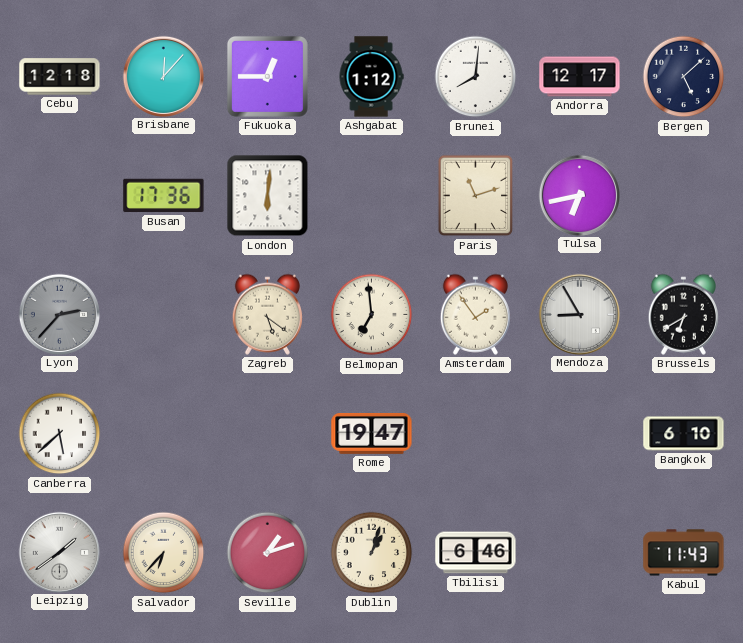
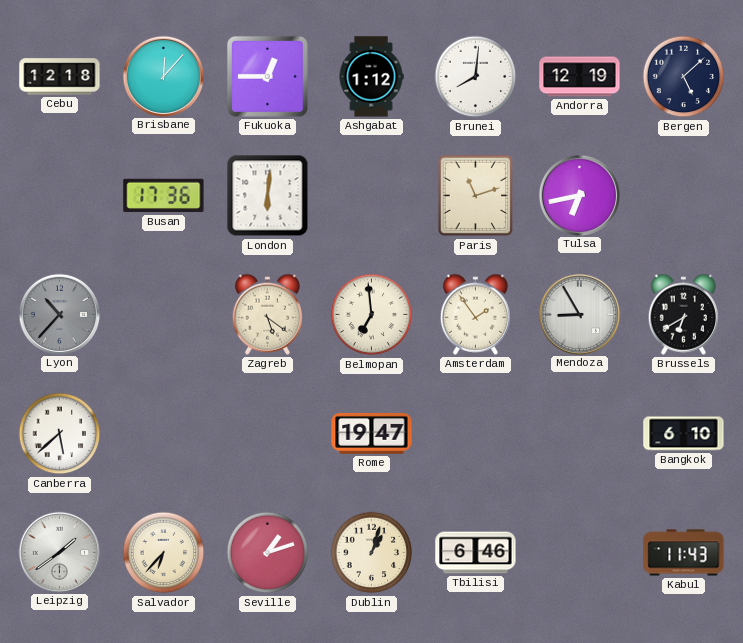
Andorra: 12:17 -> 12:19 (580, 77)
Lyon: 2:37 -> 10:37 (59, 314)
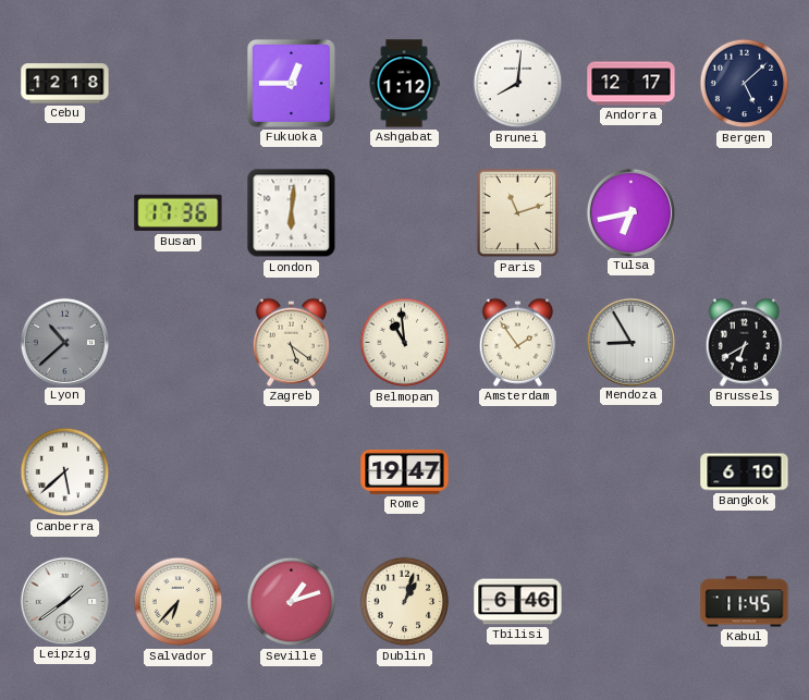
Brisbane: 12:07 -> none (163, 76)
Andorra: 12:19 -> 12:17 (632, 84)
Lyon: 10:37 -> 10:38 (64, 342)
Belmopan: 6:59 -> 10:59 (405, 343)
Kabul: 11:43 -> 11:45 (745, 602)
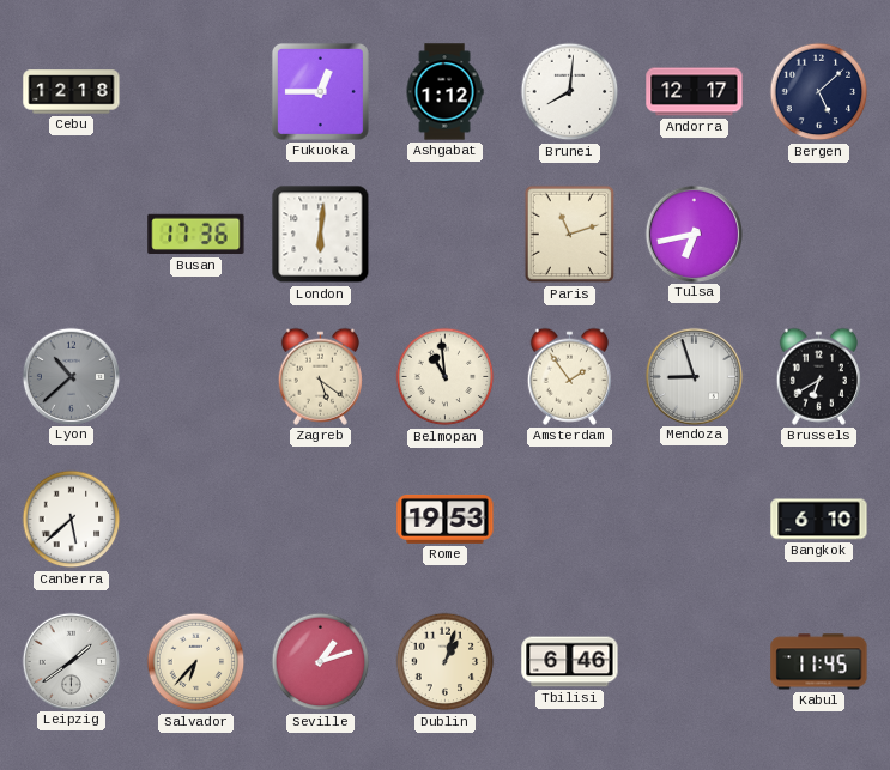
Mendoza: 8:55 -> 8:57 (694, 376)
Rome: 19:47 -> 19:53 (446, 520)
